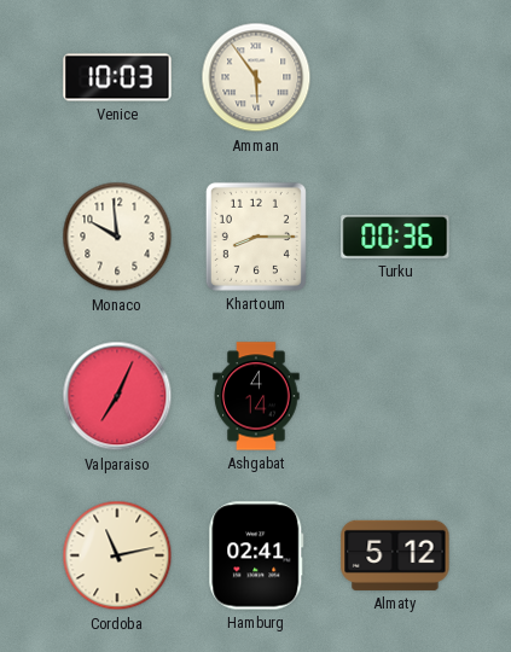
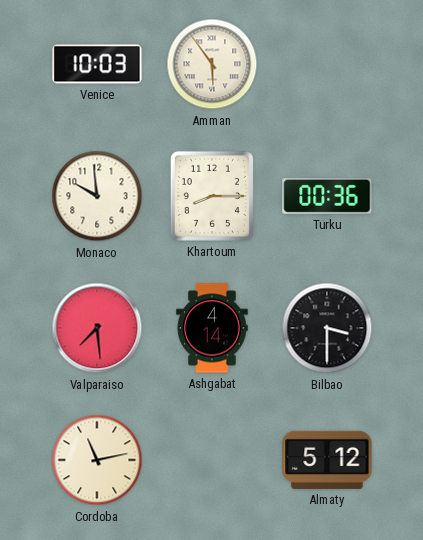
Valparaiso: 7:04 -> 7:29 (97, 328)
Bilbao: none -> 3:30 (327, 328)
Hamburg: 02:41 -> none (256, 555)
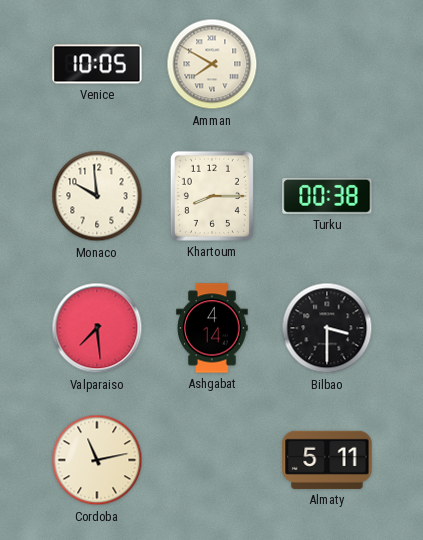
Venice: 10:03 -> 10:05 (97, 64)
Amman: 5:54 -> 7:50 (212, 64)
Turku: 00:36 -> 00:38 (327, 197)
Almaty: 5:12 -> 5:11 (327, 460)
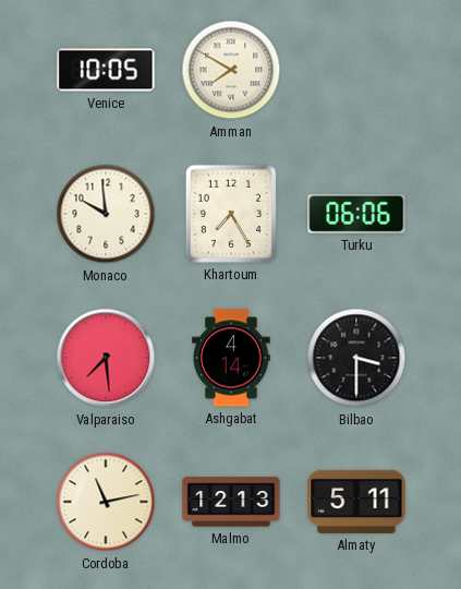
Khartoum: 8:15 -> 7:25 (231, 214)
Turku: 00:38 -> 06:06 (356, 215)
Malmo: none -> 12:13 (231, 502)
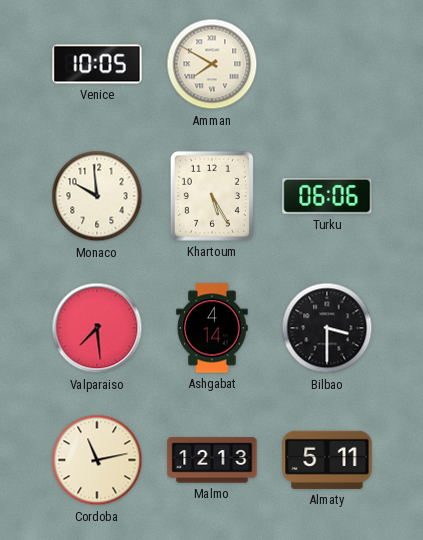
Khartoum: 7:25 -> 5:25 (212, 196)
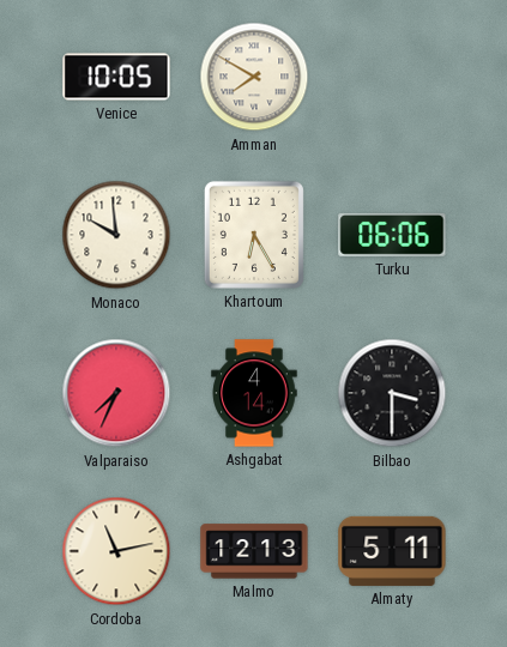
Khartoum: 5:25 -> 6:25 (254, 235)
Valparaiso: 7:29 -> 7:34 (116, 393)
